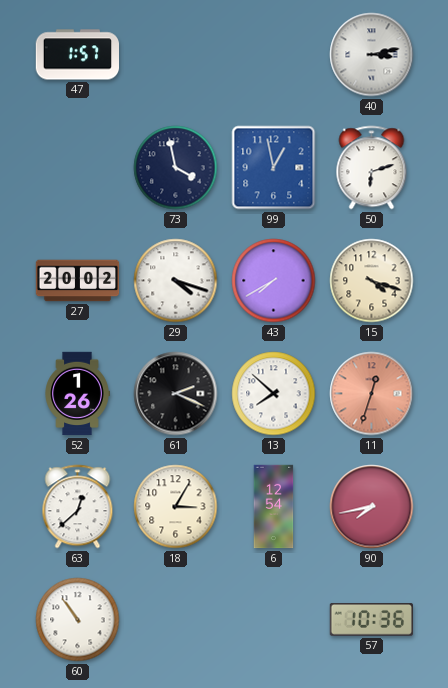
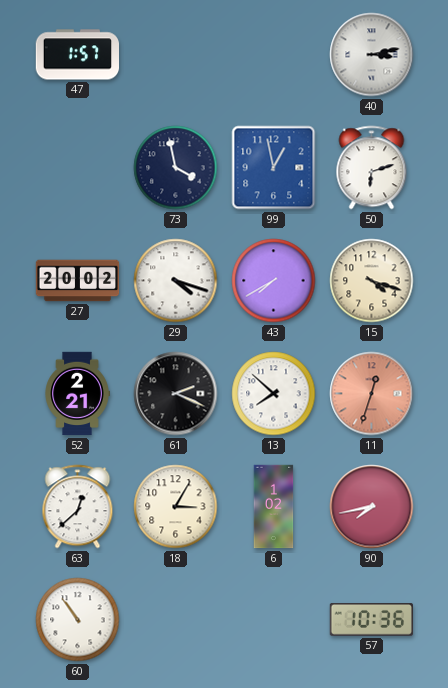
52: 1:26 -> 2:21 (77, 394)
6: 12:54 -> 1:02 (274, 507)
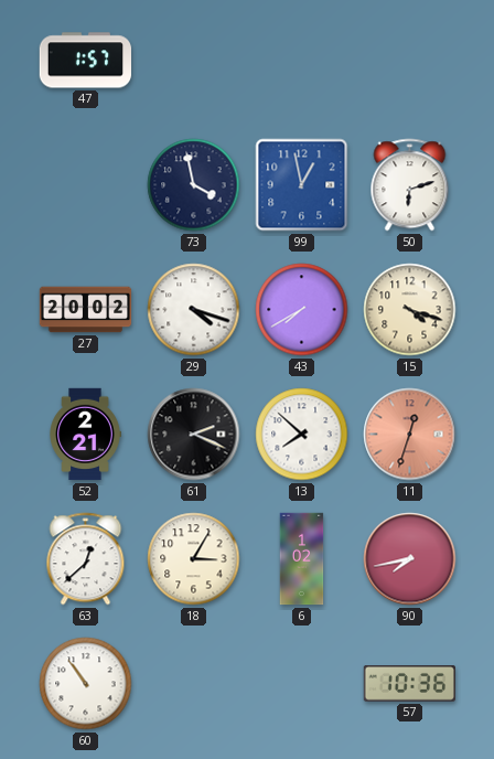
40: 3:13 -> none (372, 55)
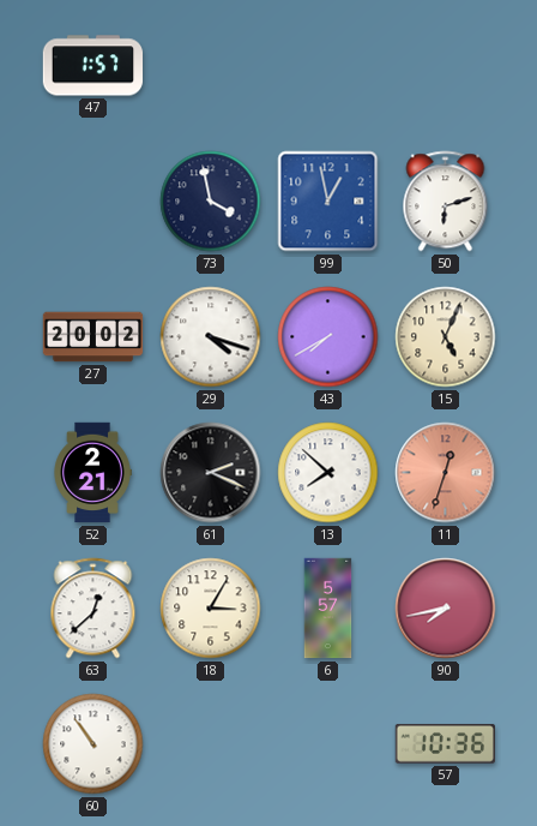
15: 4:18 -> 5:04 (446, 337)
6: 1:02 -> 5:57 (328, 609)
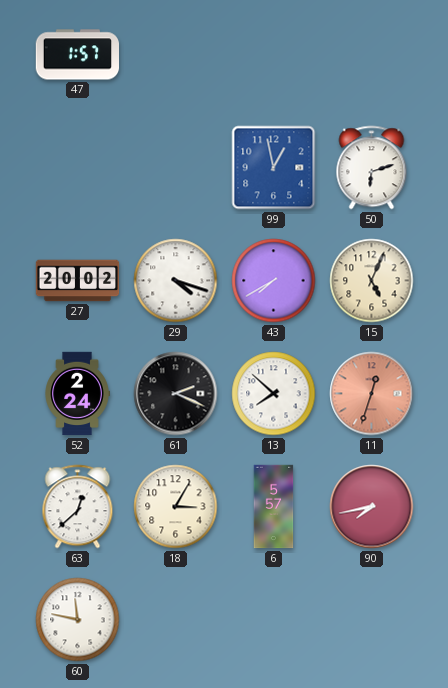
73: 3:58 -> none (211, 202)
52: 2:21 -> 2:24 (77, 394)
60: 10:54 -> 11:47 (78, 620)
57: 10:36 -> none (445, 744)
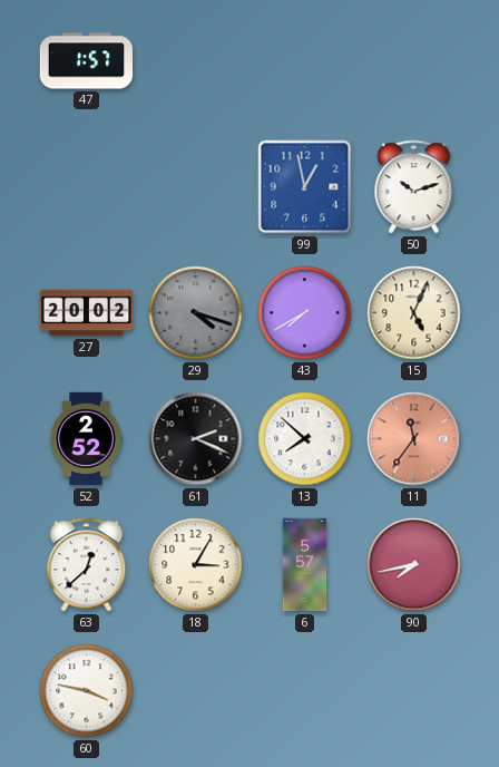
50: 6:12 -> 10:12 (414, 187)
29 dial: white -> grey (196, 313)
52: 2:24 -> 2:52 (86, 439)
11: 12:33 -> 11:36 (414, 439)
60: 11:47 -> 3:47 (87, 691)
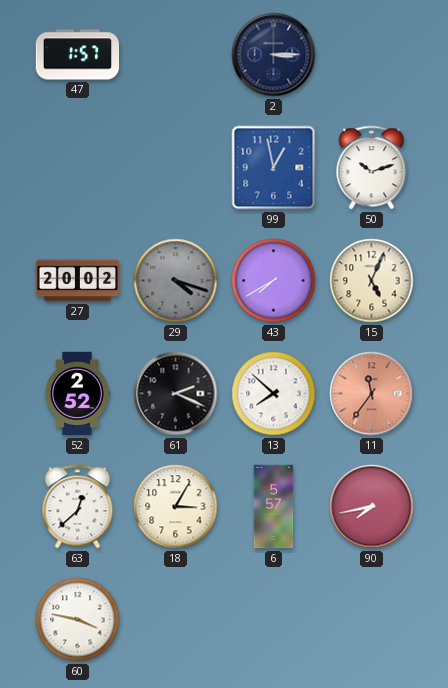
2: none -> 3:15 (274, 55)
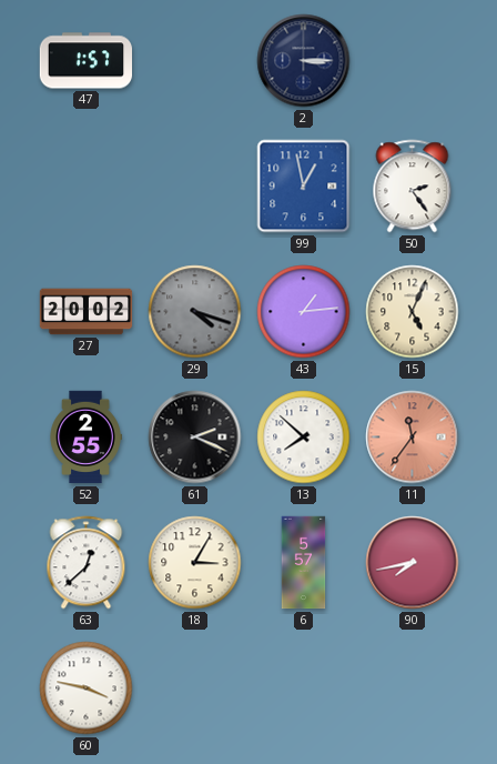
50: 10:12 -> 2:24 (413, 187)
43: 7:40 -> 1:14 (304, 312)
52: 2:52 -> 2:55 (85, 438)
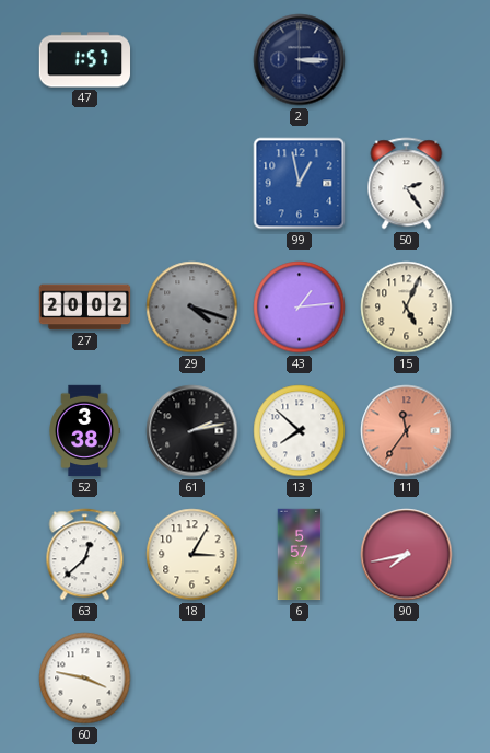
52: 2:55 -> 3:38 (84, 431)
61: 2:19 -> 2:13 (192, 431)
